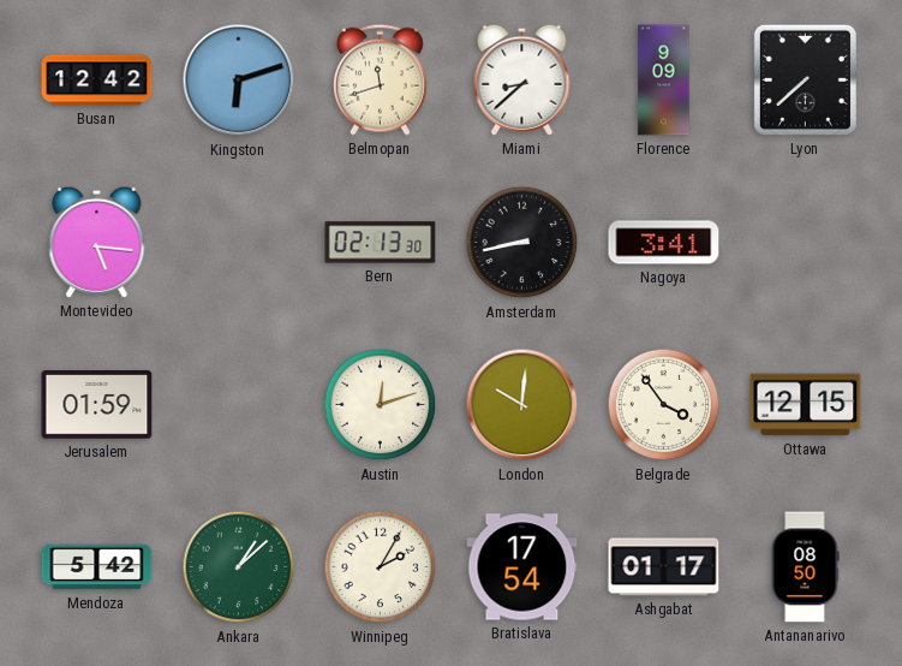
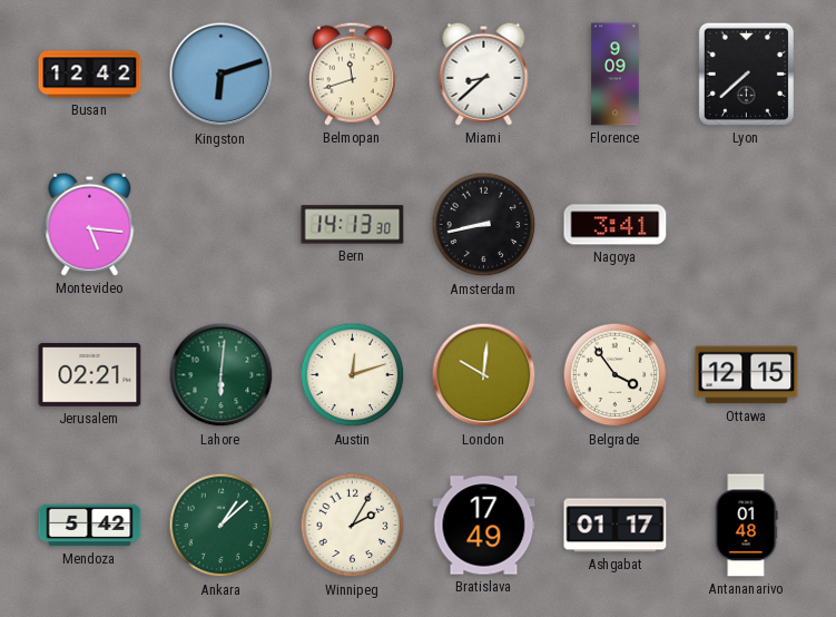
Bern: 02:13 -> 14:13 (353, 225)
Jerusalem: 01:59 -> 02:21 (90, 375)
Lahore: none -> 6:01 (222, 375)
Bratislava: 17:54 -> 17:49 (484, 526)
Antananarivo: 08:50 -> 01:48 (746, 526)
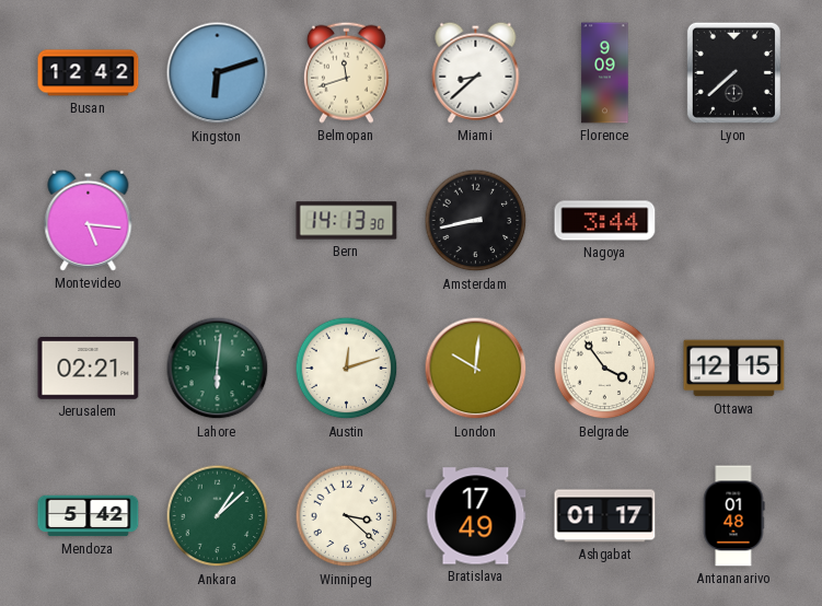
Nagoya: 3:41 -> 3:44 (605, 221)
Winnipeg: 2:05 -> 3:22 (347, 516)
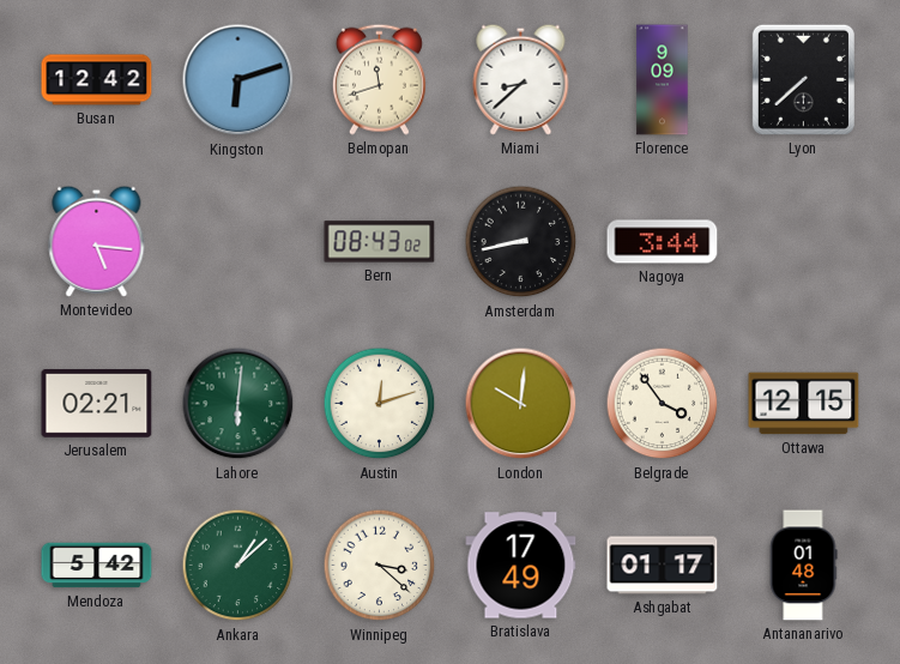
Bern: 14:13 -> 08:43 (380, 242)
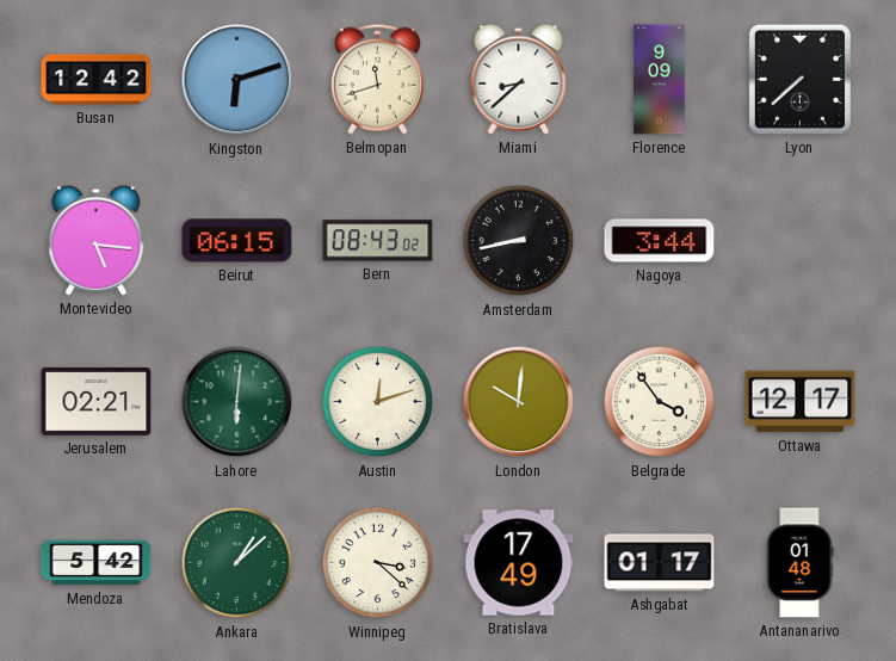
Beirut: none -> 06:15 (237, 241)
Ottawa: 12:15 -> 12:17 (801, 402)
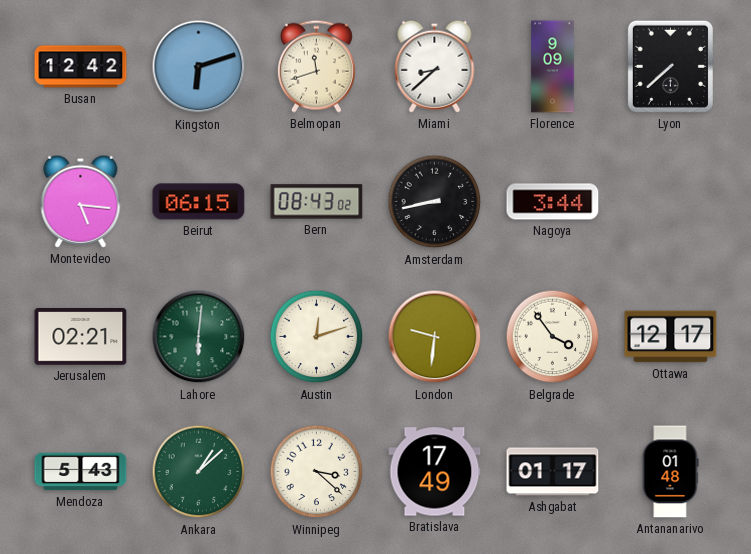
London: 10:01 -> 9:31 (435, 337)
Mendoza: 5:42 -> 5:43 (81, 472)
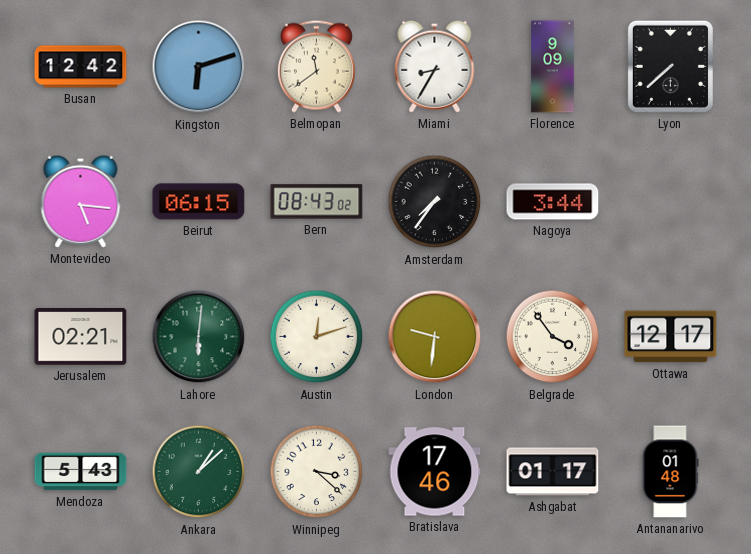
Belmopan: 11:42 -> 11:39 (316, 66)
Miami: 8:38 -> 8:35 (435, 66)
Amsterdam: 8:43 -> 7:36 (435, 202)
Bratislava: 17:49 -> 17:46 (435, 472)
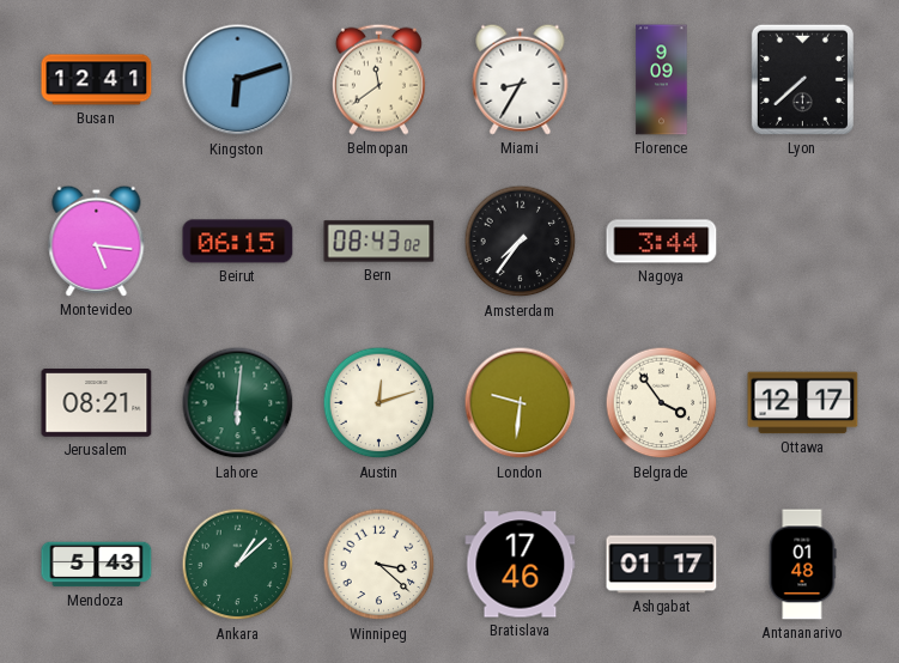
Busan: 12:42 -> 12:41 (97, 80)
Jerusalem: 02:21 -> 08:21 (97, 403)
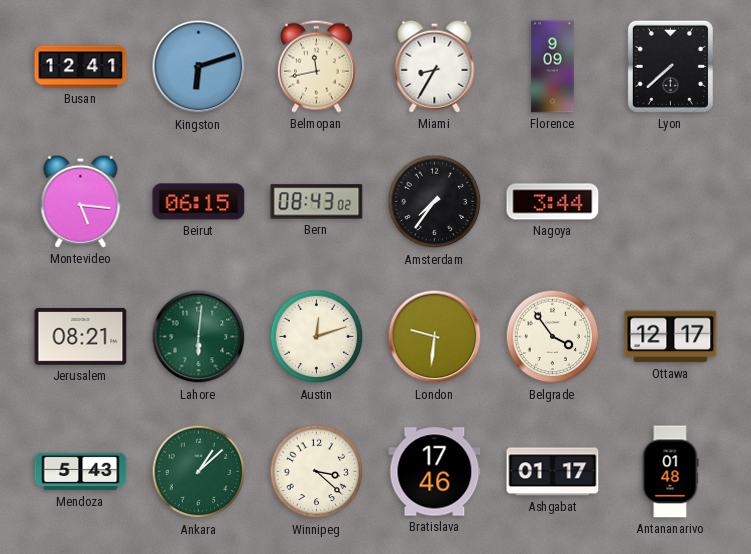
Belmopan: 11:39 -> 11:43 (316, 66)
